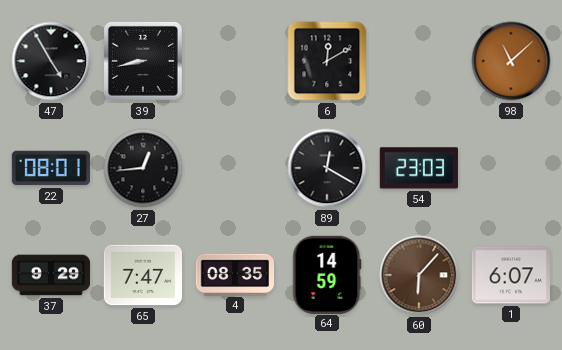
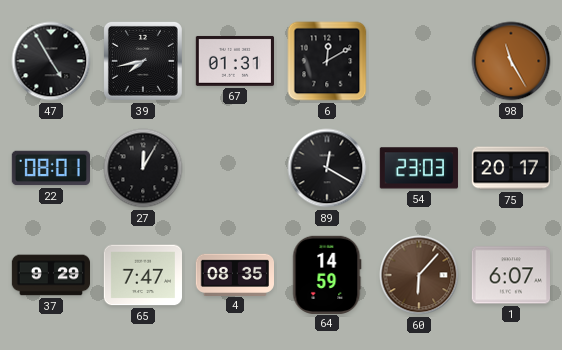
39: 8:43 -> 7:43 (143, 61)
67: none -> 01:31 (234, 61)
98: 11:08 -> 11:25 (511, 61)
27: 12:44 -> 12:05 (143, 168)
75: none -> 20:17 (510, 168)
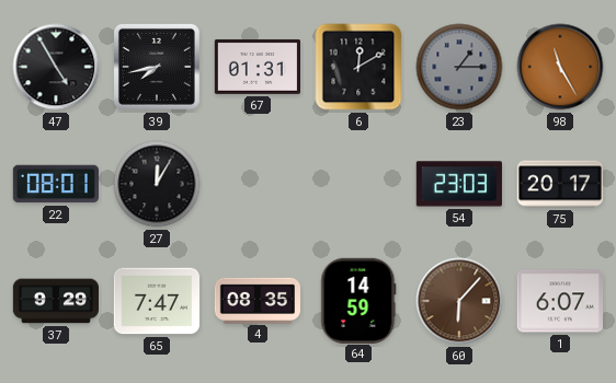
23: none -> 1:15 (459, 67)
89: 12:20 -> none (327, 168)
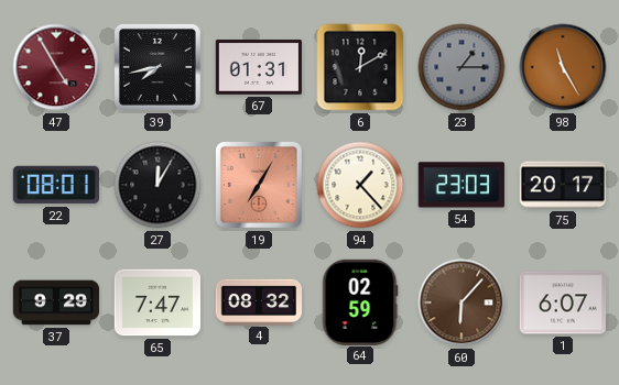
47 dial: black -> burgundy (56, 67)
19: none -> 7:05 (259, 185)
94: none -> 1:23 (360, 185)
4: 08:35 -> 08:32 (258, 301)
64: 14:59 -> 02:59 (360, 301)
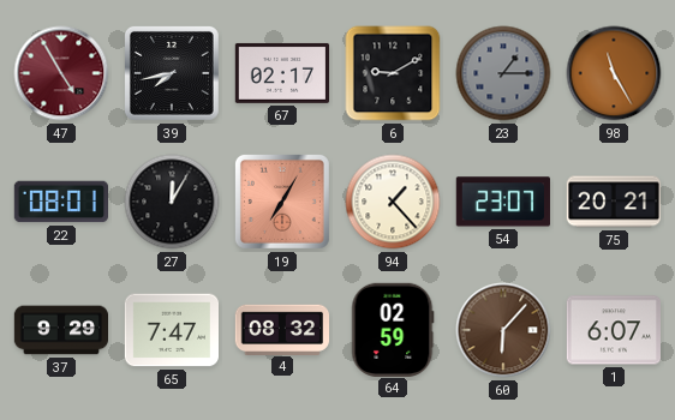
67: 01:31 -> 02:17 (281, 73)
6: 12:10 -> 9:10 (393, 73)
54: 23:03 -> 23:07 (503, 202)
75: 20:17 -> 20:21 (613, 202)
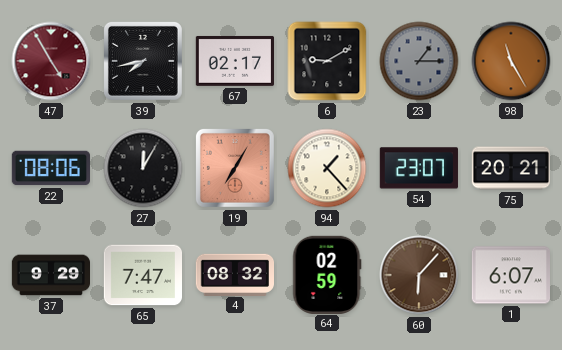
22: 08:01 -> 08:06 (50, 168)
